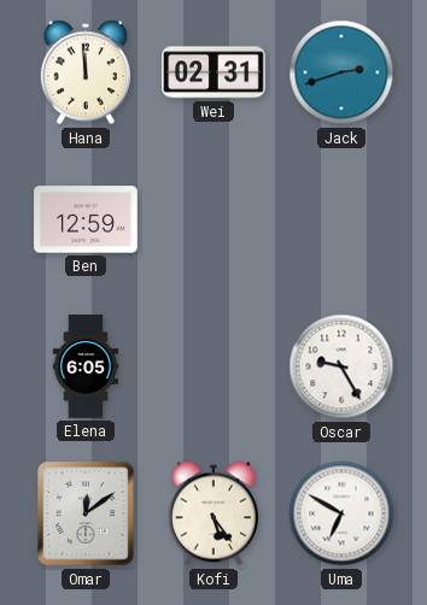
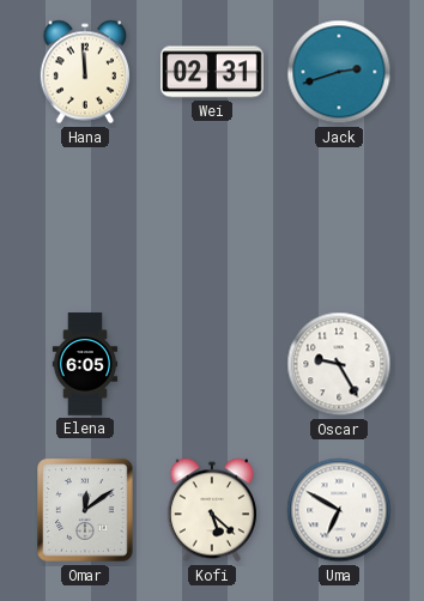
Ben: 12:59 -> none (86, 219)
Kofi: 5:24 -> 5:22 (211, 510)
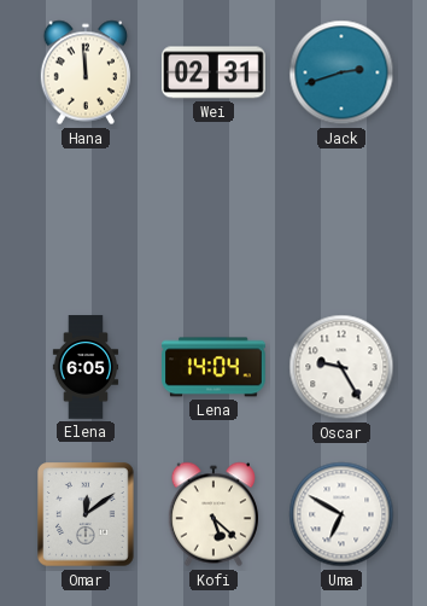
Lena: none -> 14:04 (215, 367)
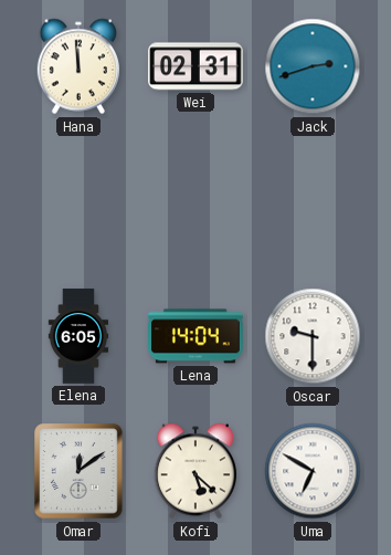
Oscar: 9:25 -> 9:30 (313, 336)
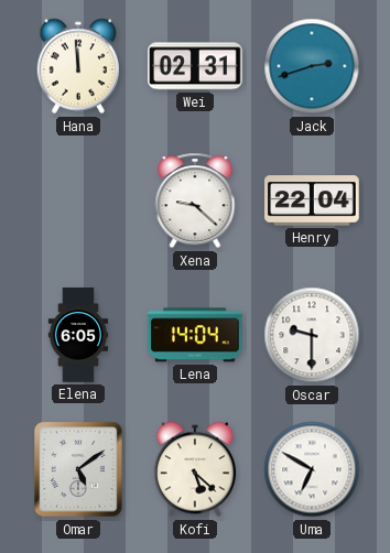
Xena: none -> 9:22 (195, 200)
Henry: none -> 22:04 (312, 200)
Omar: 12:09 -> 5:09 (78, 469)
